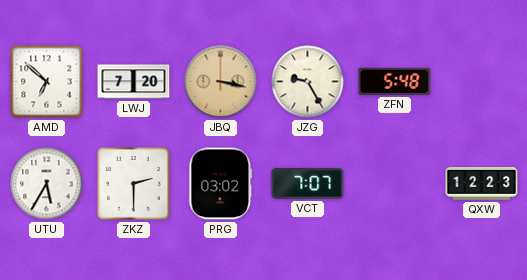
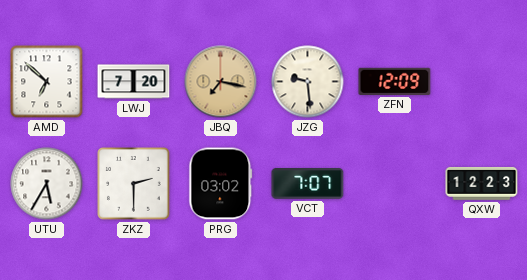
JBQ: 3:17 -> 7:17 (221, 82)
JZG: 9:25 -> 9:29 (308, 82)
ZFN: 5:48 -> 12:09 (395, 81)
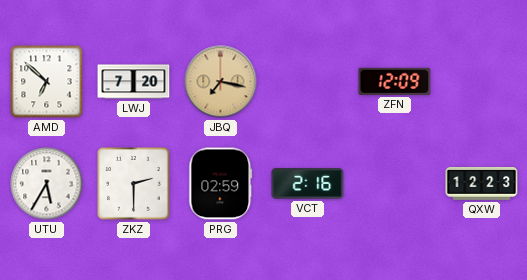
JZG: 9:29 -> none (308, 82)
PRG: 03:02 -> 02:59 (221, 184)
VCT: 7:07 -> 2:16 (308, 184)
